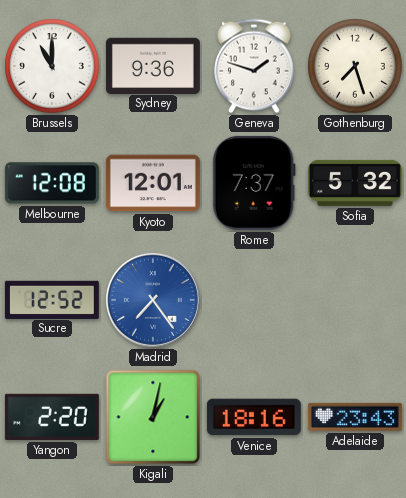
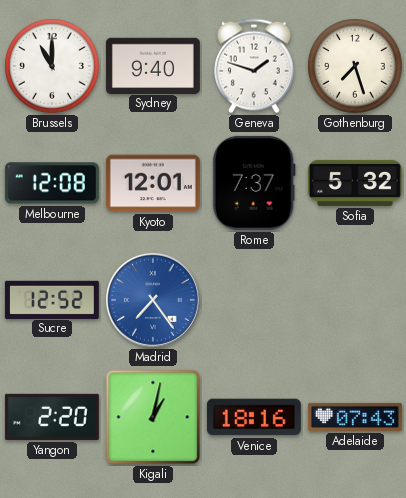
Sydney: 9:36 -> 9:40 (153, 65)
Adelaide: 23:43 -> 07:43 (355, 417)
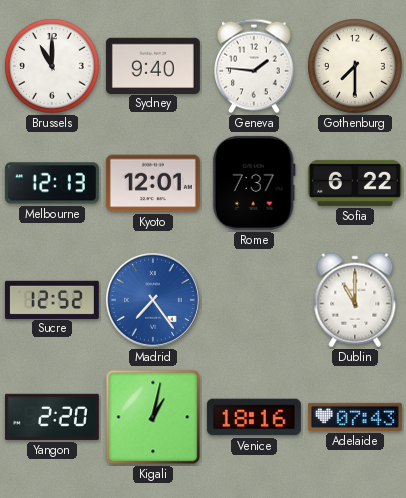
Geneva: 1:48 -> 1:46 (255, 66)
Gothenburg: 7:27 -> 7:30 (355, 66)
Melbourne: 12:08 -> 12:13 (52, 183)
Sofia: 5:32 -> 6:22 (355, 183)
Dublin: none -> 11:00 (355, 300)
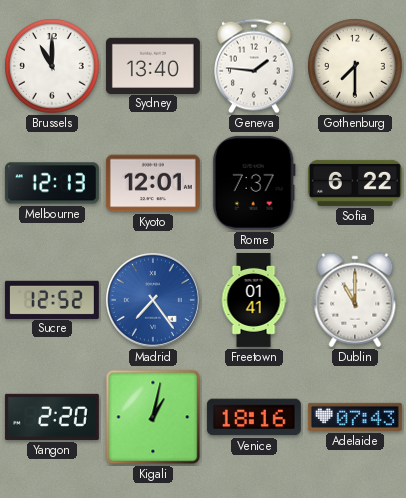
Sydney: 9:40 -> 13:40 (153, 65)
Freetown: none -> 01:41 (254, 300)
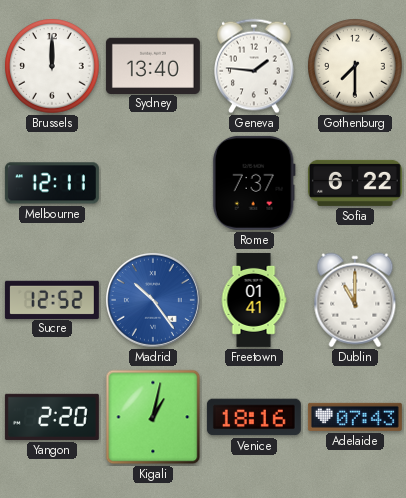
Brussels: 11:00 -> 12:00 (52, 66)
Melbourne: 12:13 -> 12:11 (52, 183)
Kyoto: 12:01 -> none (153, 183)
Madrid: 7:24 -> 10:24 (153, 300)
